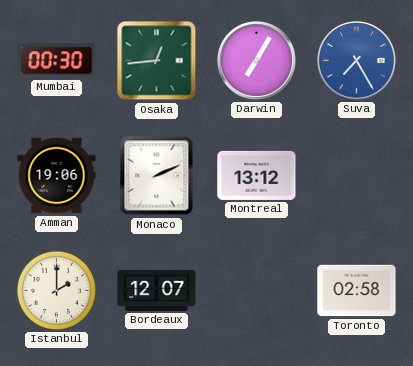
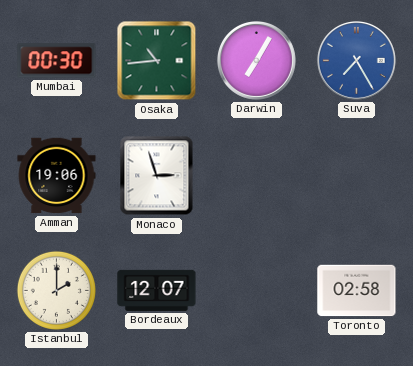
Osaka: 12:44 -> 10:44 (157, 61)
Monaco: 2:11 -> 2:57 (157, 176)
Montreal: 13:12 -> none (257, 175)
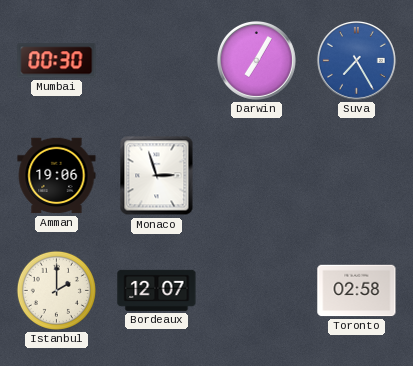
Osaka: 10:44 -> none (157, 61)
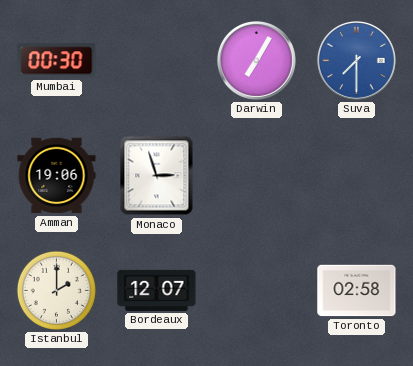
Suva: 7:25 -> 7:30 (356, 60)
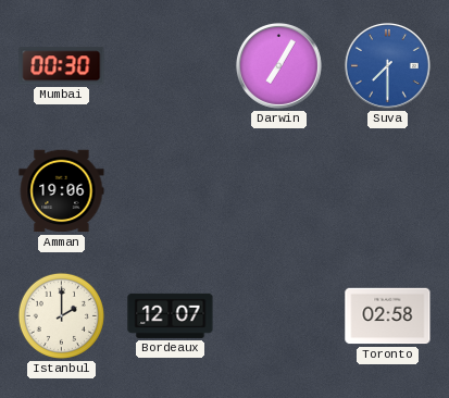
Monaco: 2:57 -> none (157, 176)
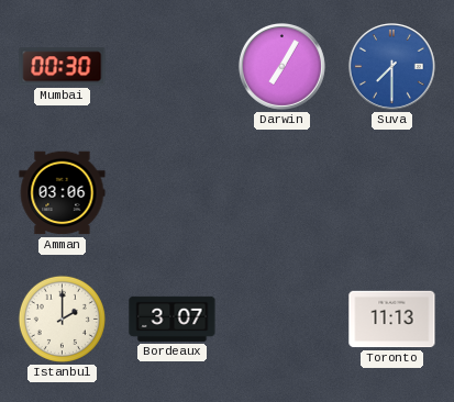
Amman: 19:06 -> 03:06 (63, 193)
Bordeaux: 12:07 -> 3:07 (173, 319)
Toronto: 02:58 -> 11:13 (392, 320)
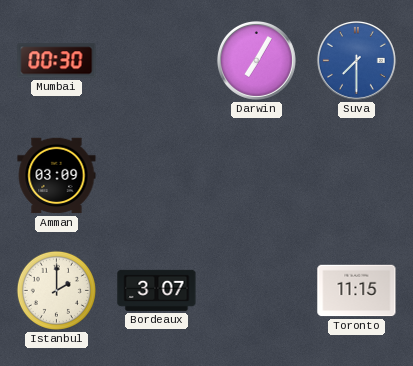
Amman: 03:06 -> 03:09 (57, 176)
Toronto: 11:13 -> 11:15 (357, 291)
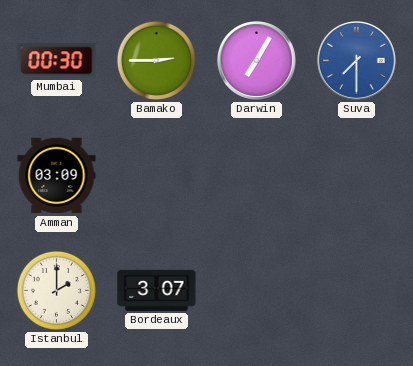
Bamako: none -> 2:45 (156, 60)
Toronto: 11:15 -> none (357, 291)
